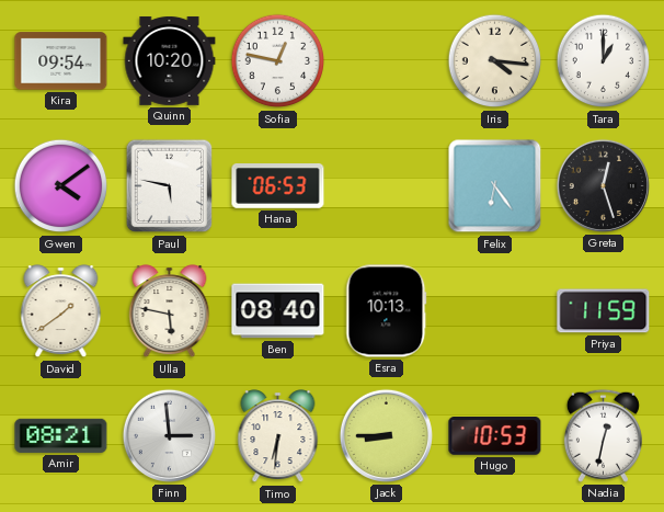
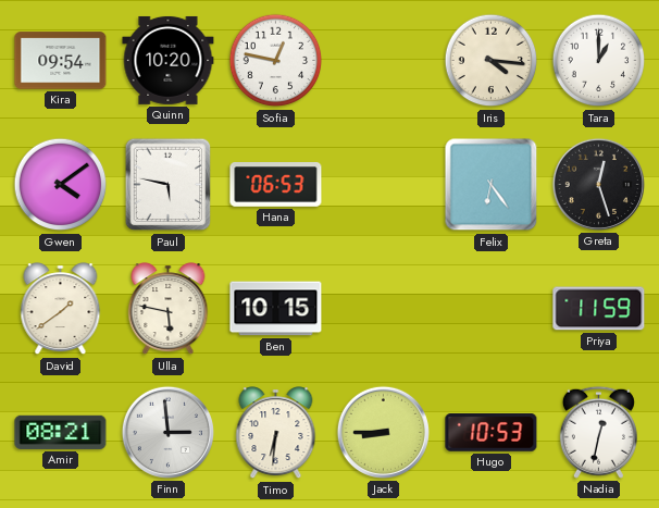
Ben: 08:40 -> 10:15 (276, 309)
Esra: 10:13 -> none (387, 311)
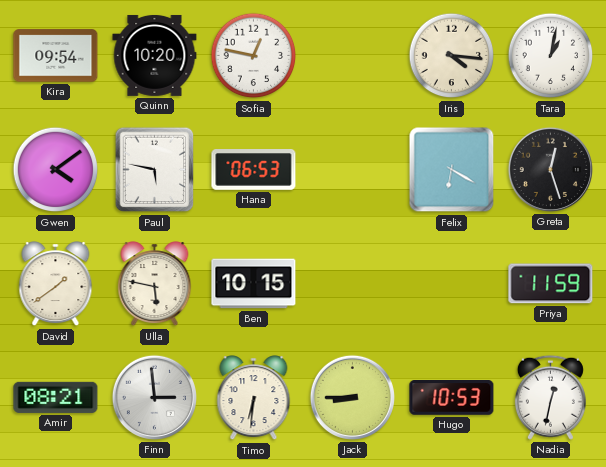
Tara: 1:00 -> 1:02 (551, 56)
Felix: 6:24 -> 6:20 (452, 170)
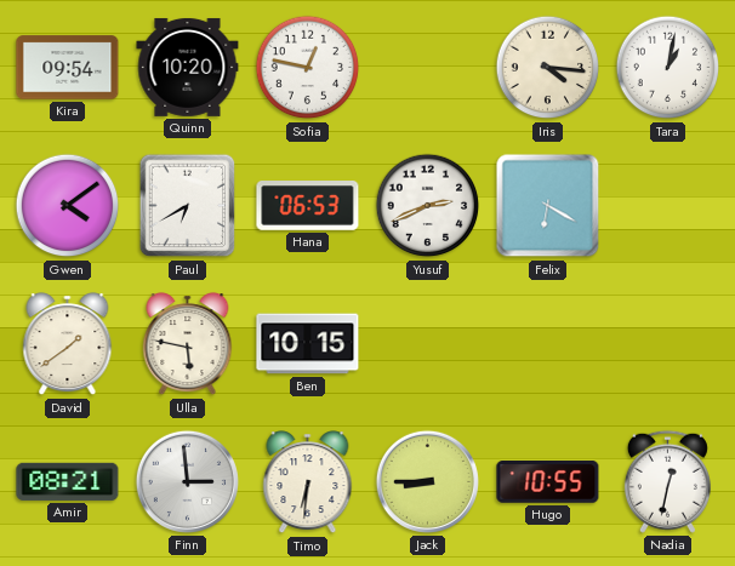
Paul: 5:47 -> 6:40 (188, 206)
Yusuf: none -> 2:41 (428, 206)
Greta: 12:27 -> none (550, 169)
Priya: 11:59 -> none (551, 284)
Hugo: 10:53 -> 10:55 (548, 482)
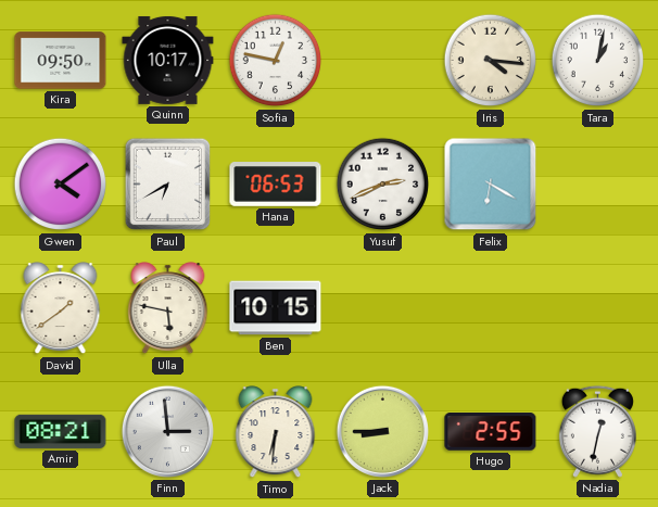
Kira: 09:54 -> 09:50 (61, 61)
Quinn: 10:20 -> 10:17 (168, 60)
Hugo: 10:55 -> 2:55 (491, 432)
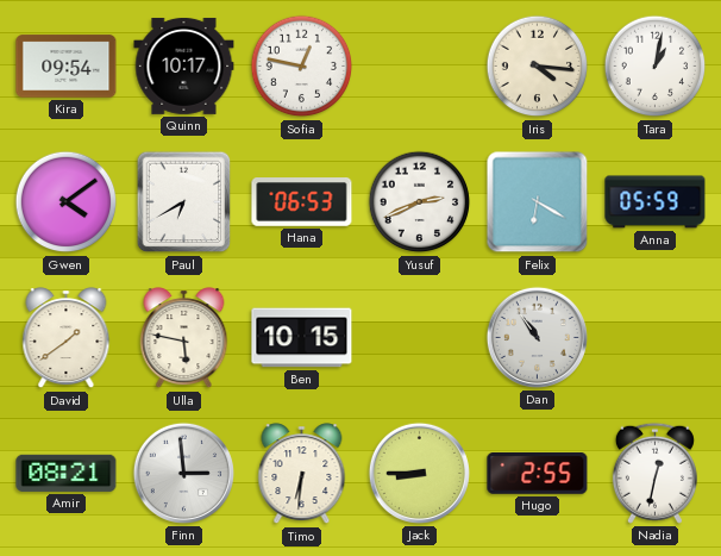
Kira: 09:50 -> 09:54 (67, 67)
Anna: none -> 05:59 (656, 202)
Dan: none -> 10:54 (537, 337)
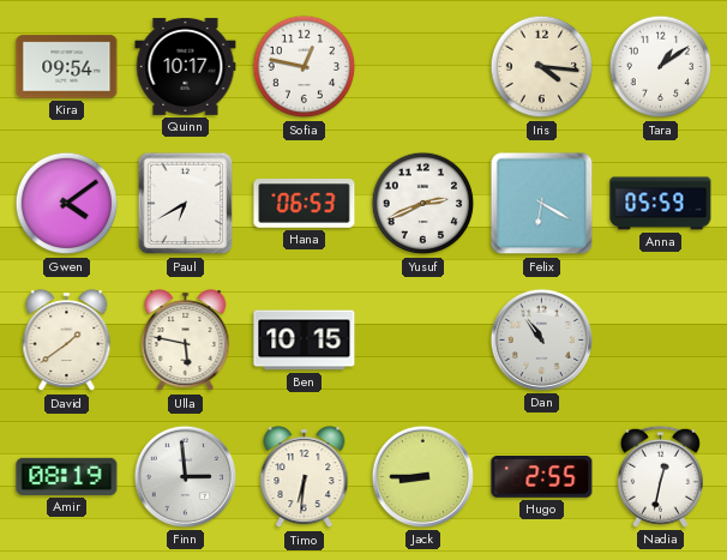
Tara: 1:02 -> 1:09 (661, 67)
Amir: 08:21 -> 08:19 (67, 476)
